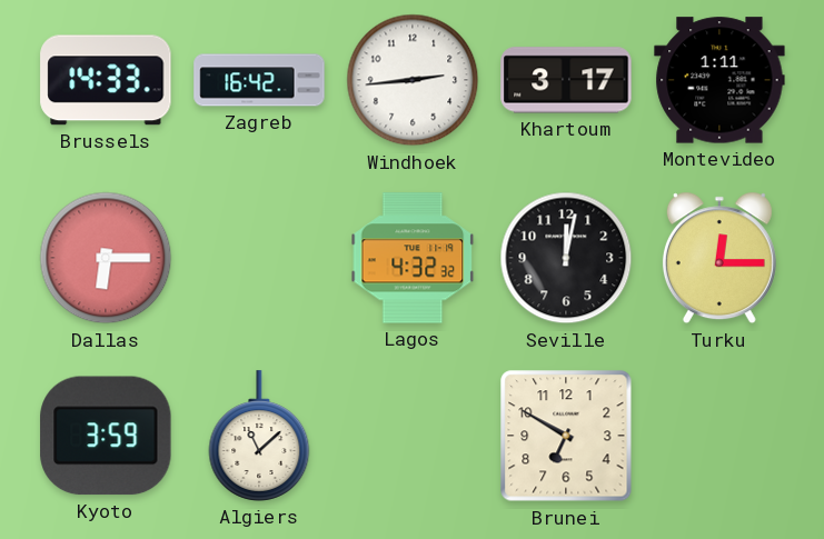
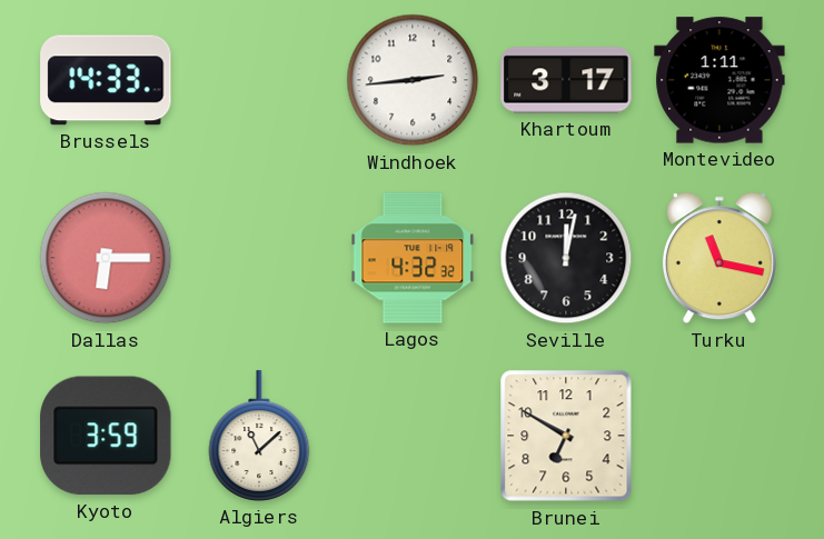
Zagreb: 16:42 -> none (259, 80)
Turku: 12:15 -> 11:17 (719, 258)
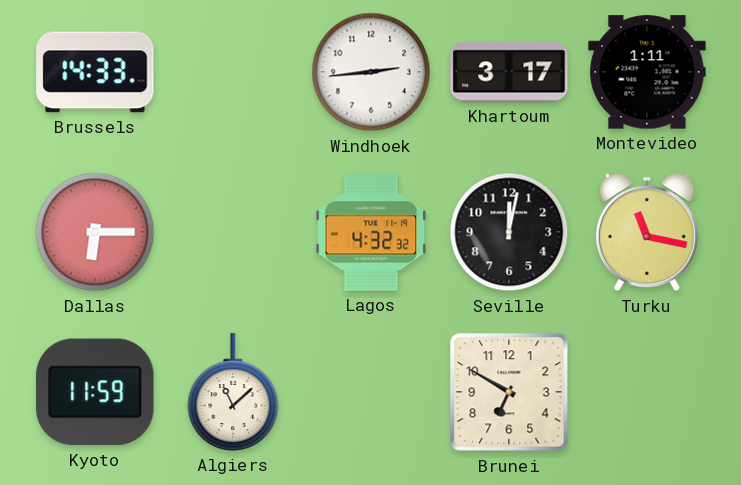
Kyoto: 3:59 -> 11:59 (95, 392)
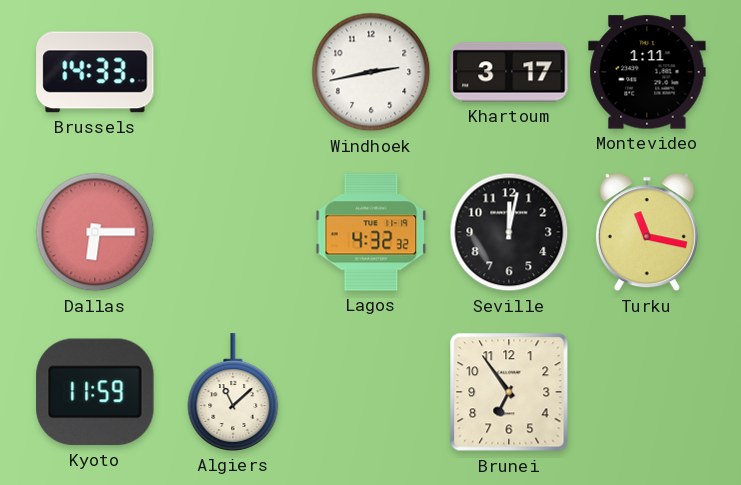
Windhoek: 2:44 -> 2:43 (371, 72)
Brunei: 6:50 -> 6:54 (509, 392)
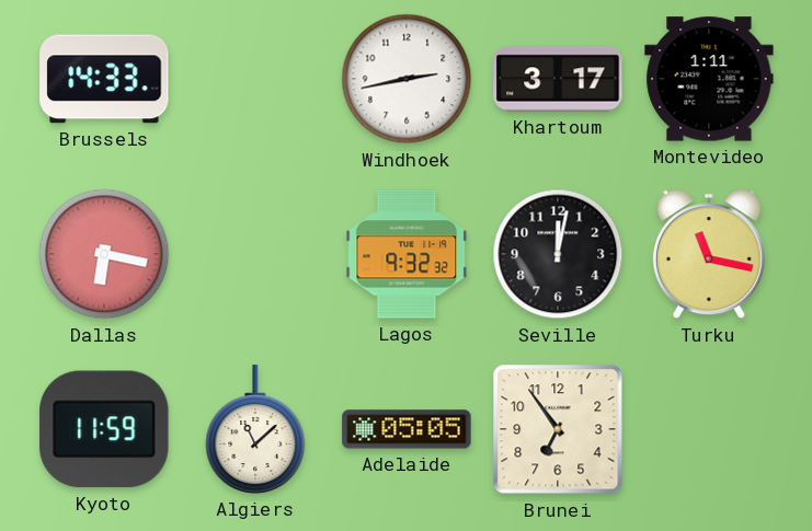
Dallas: 6:15 -> 6:17 (104, 254)
Lagos: 4:32 -> 9:32 (407, 254)
Adelaide: none -> 05:05 (407, 429)
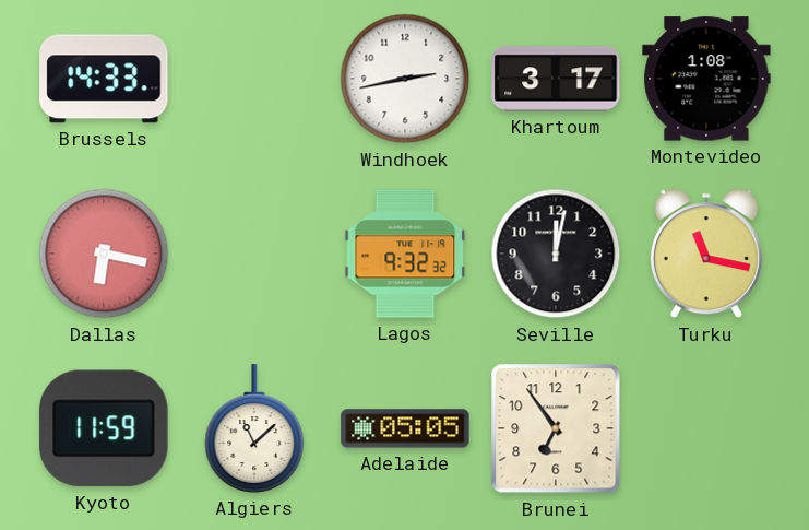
Montevideo: 1:11 -> 1:08 (706, 79)
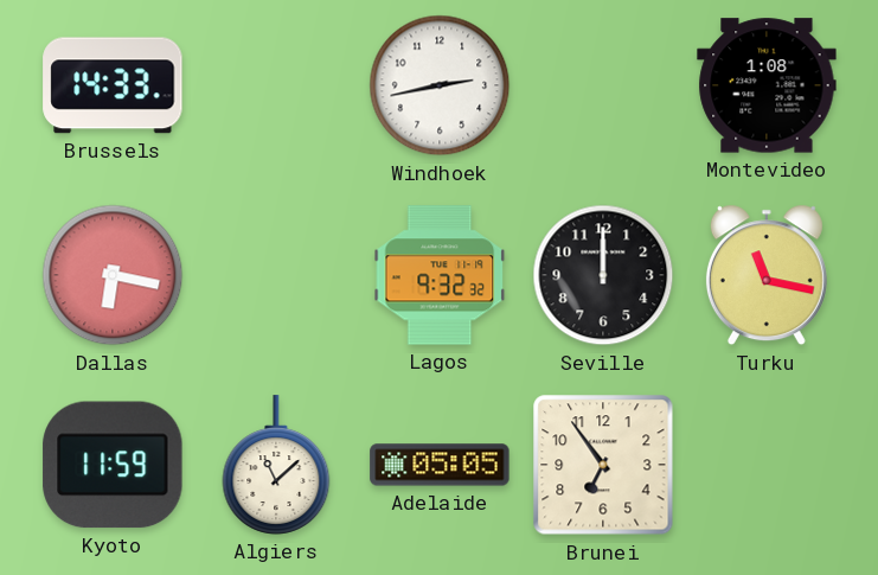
Khartoum: 3:17 -> none (556, 79)
Seville: 12:02 -> 12:00 (603, 275)
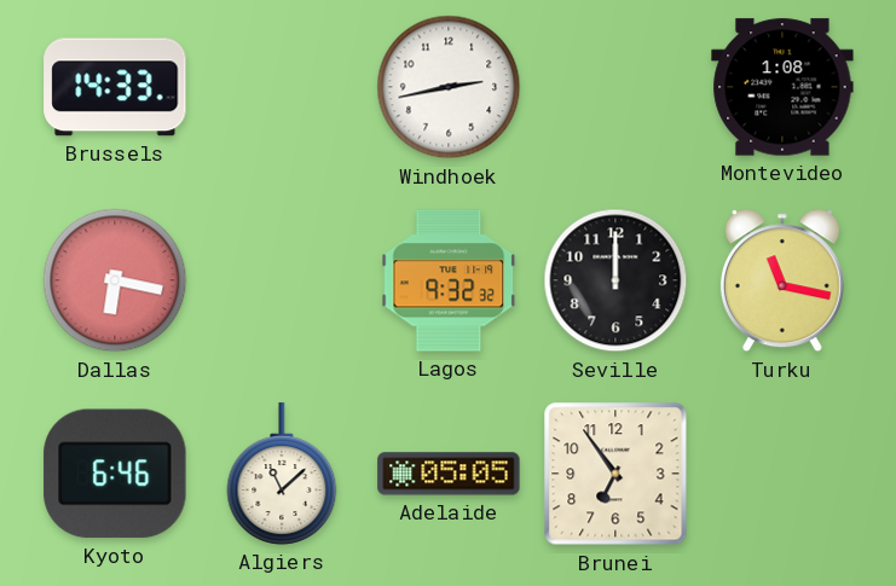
Kyoto: 11:59 -> 6:46 (115, 474)
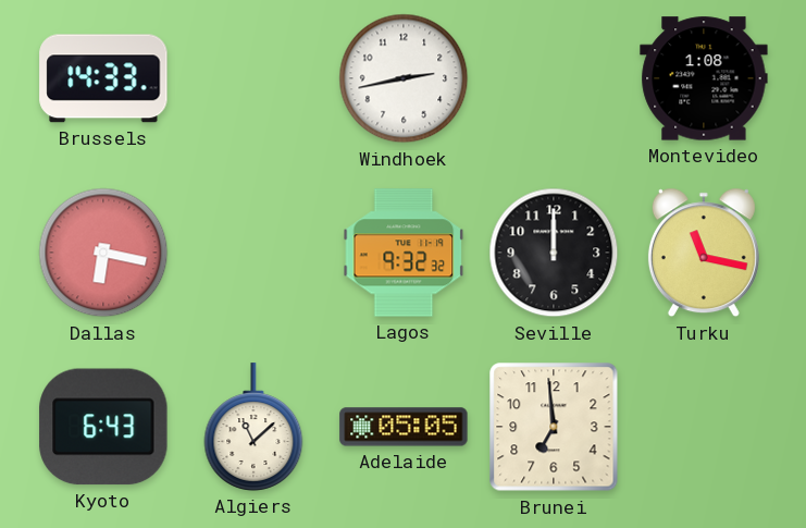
Kyoto: 6:46 -> 6:43 (103, 427)
Brunei: 6:54 -> 6:59 (554, 427)
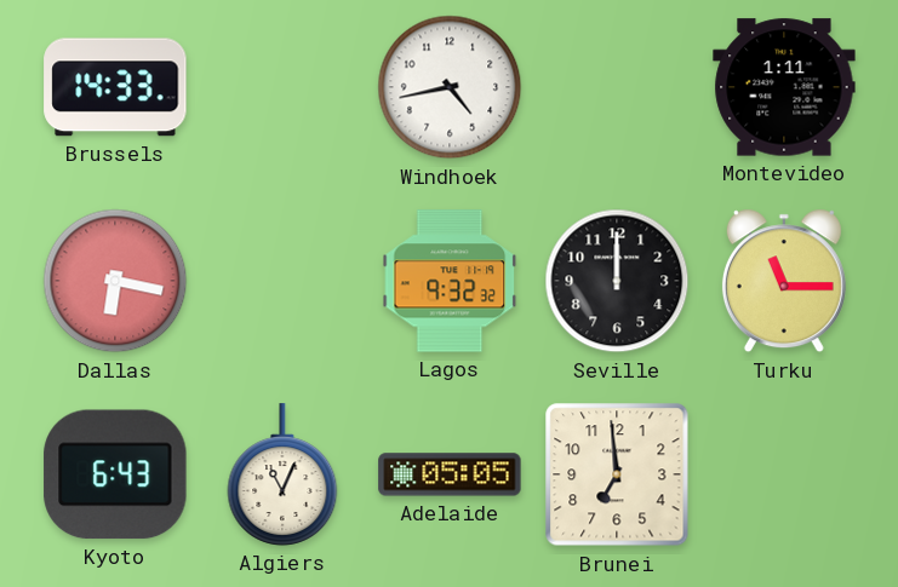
Windhoek: 2:43 -> 4:43 (450, 87)
Montevideo: 1:08 -> 1:11 (784, 87)
Turku: 11:17 -> 11:15 (784, 281)
Algiers: 11:08 -> 11:04 (282, 474)
